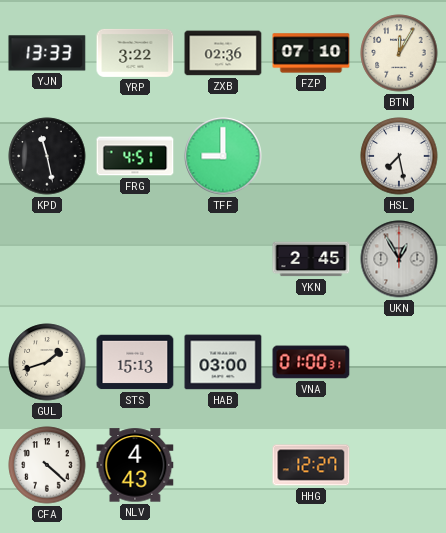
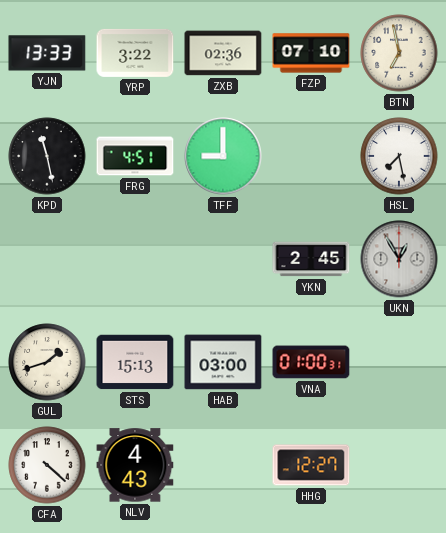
BTN: 12:05 -> 6:58 (399, 53)
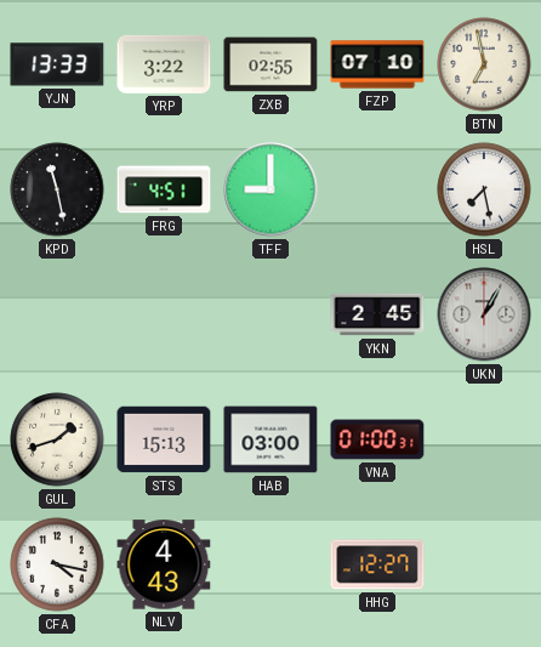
ZXB: 02:36 -> 02:55 (270, 64)
UKN: 12:55 -> 1:05 (484, 314)
CFA: 4:22 -> 4:17 (57, 564)
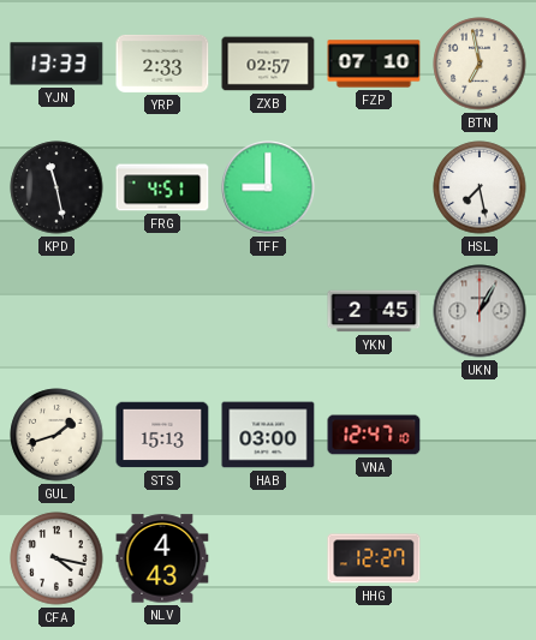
YRP: 3:22 -> 2:33 (162, 64)
ZXB: 02:55 -> 02:57 (268, 64)
VNA: 01:00 -> 12:47 (374, 435)
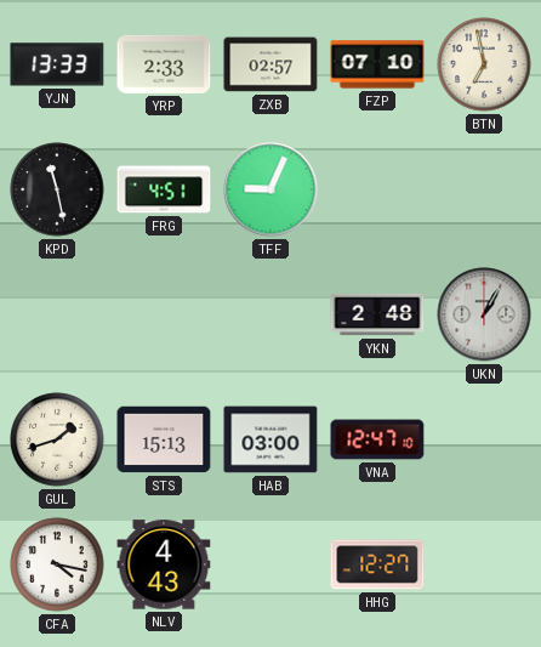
TFF: 9:00 -> 9:04 (270, 189)
HSL: 7:28 -> none (480, 187)
YKN: 2:45 -> 2:48 (377, 314)
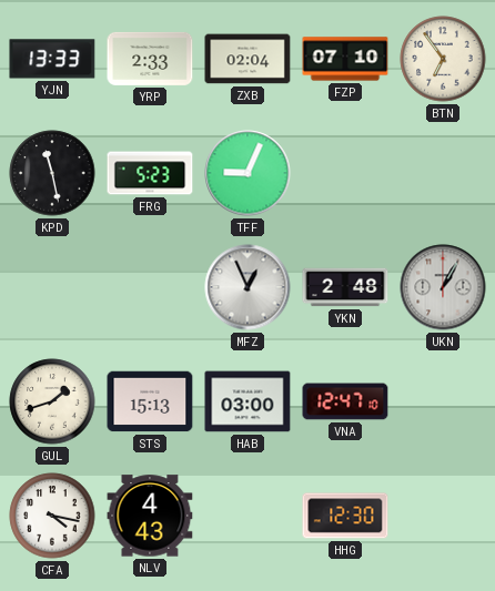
ZXB: 02:57 -> 02:04 (247, 59)
BTN: 6:58 -> 6:54 (443, 59)
FRG: 4:51 -> 5:23 (150, 173)
MFZ: none -> 12:56 (247, 287)
HHG: 12:27 -> 12:30 (345, 516)
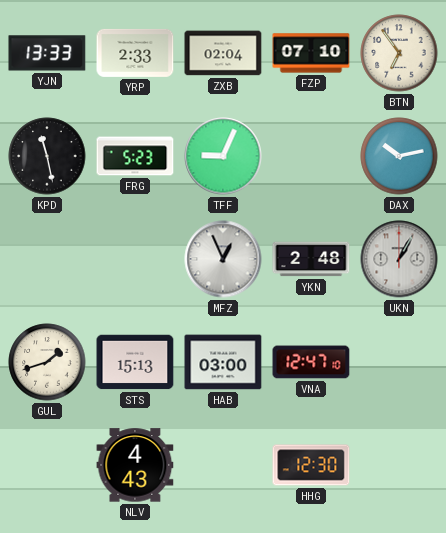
DAX: none -> 10:13 (399, 156)
CFA: 4:17 -> none (52, 516)
